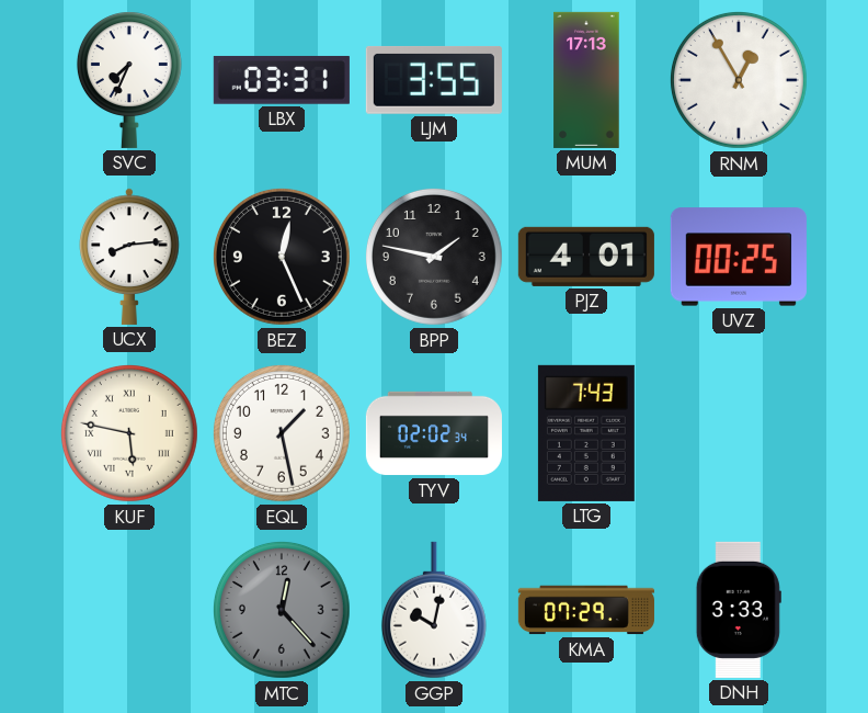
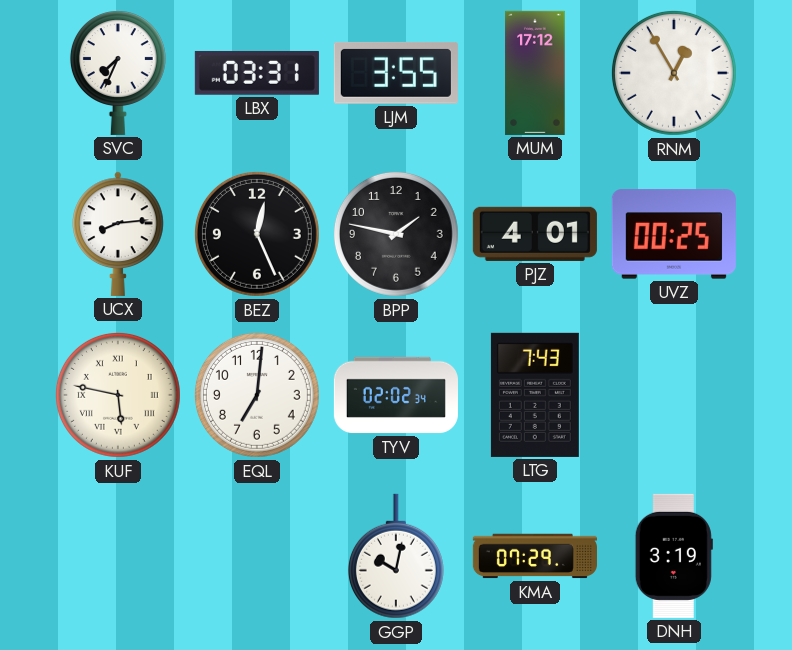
MUM: 17:13 -> 17:12 (535, 73)
EQL: 1:28 -> 7:01 (257, 395)
MTC: 12:23 -> none (282, 610)
DNH: 3:33 -> 3:19 (674, 556)
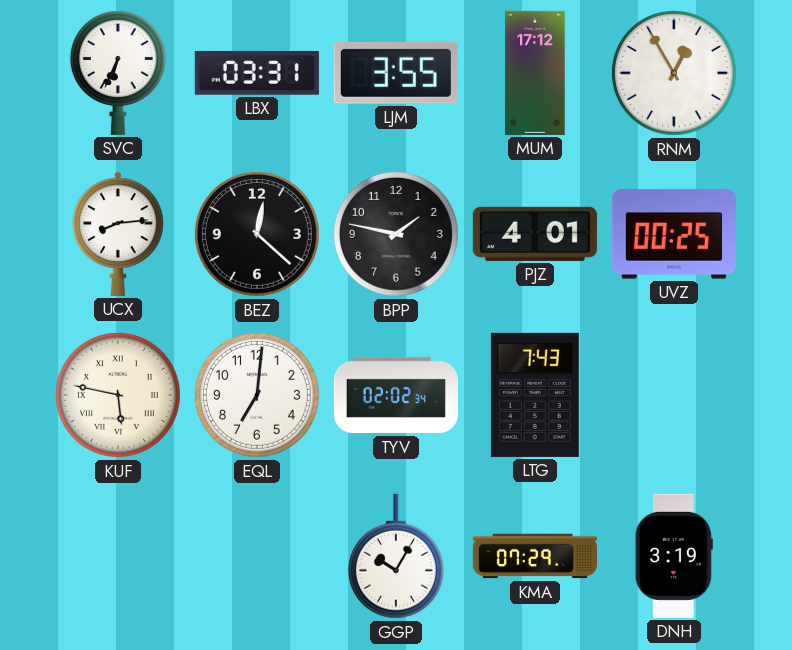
SVC: 7:34 -> 6:34 (118, 73)
BEZ: 12:26 -> 12:22 (257, 234)
GGP: 10:02 -> 10:05 (396, 556)
